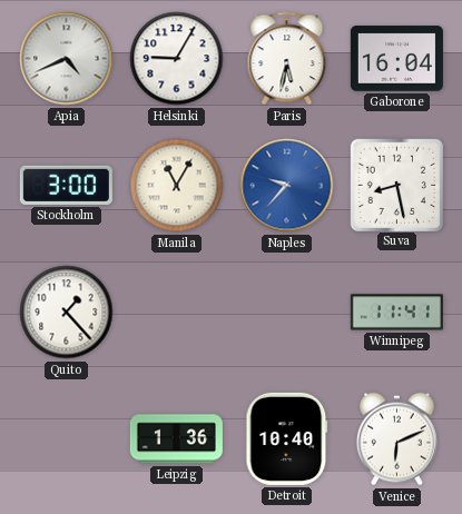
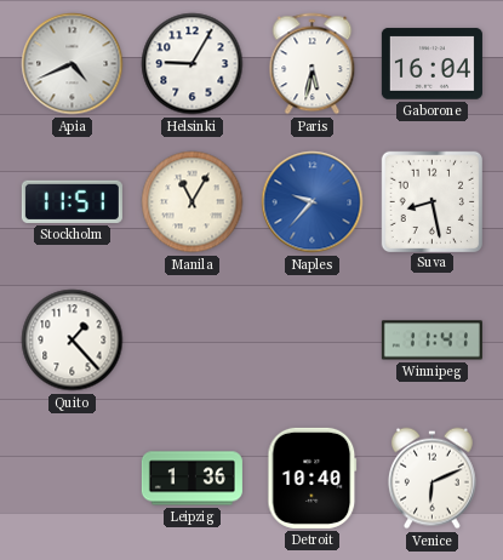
Stockholm: 3:00 -> 11:51 (72, 201)
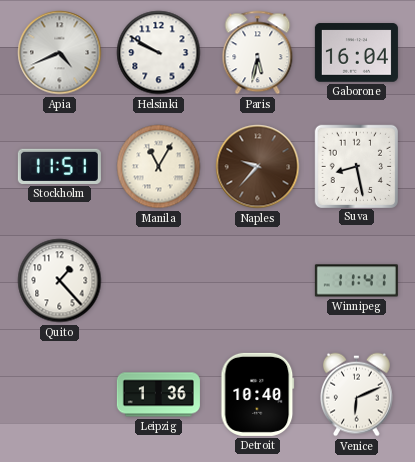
Helsinki: 9:05 -> 9:50 (159, 53)
Naples dial: blue -> brown (258, 167)
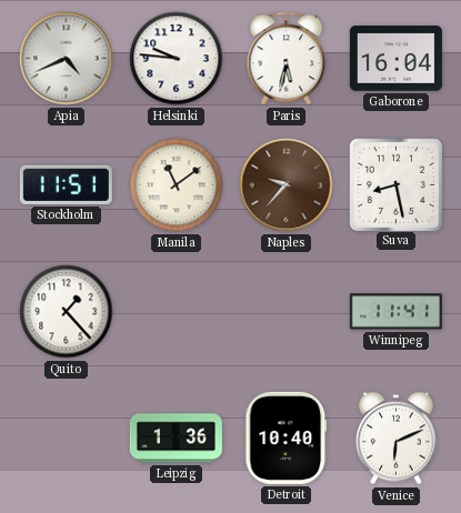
Helsinki: 9:50 -> 9:46 (177, 59)
Manila: 11:05 -> 11:09 (177, 185)
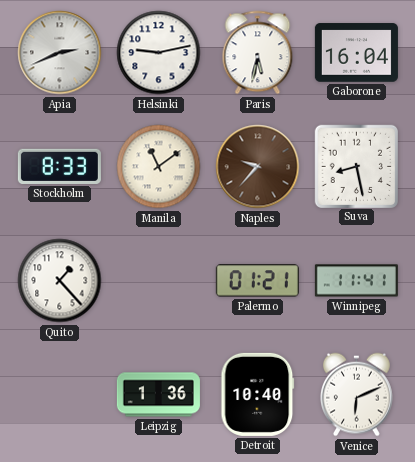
Apia: 4:41 -> 2:41 (60, 53)
Helsinki: 9:46 -> 9:13 (159, 53)
Stockholm: 11:51 -> 8:33 (59, 166)
Palermo: none -> 01:21 (257, 281)
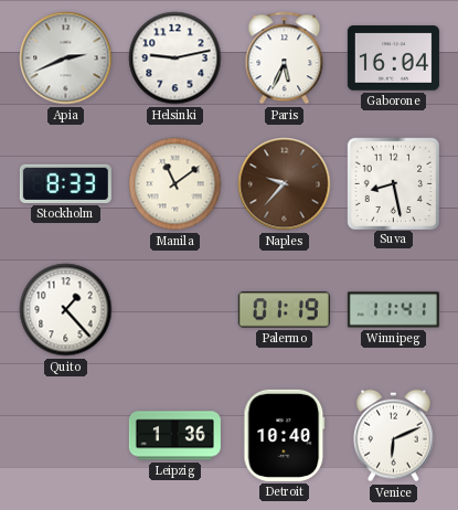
Paris: 5:32 -> 5:34 (285, 59)
Palermo: 01:21 -> 01:19 (284, 310)
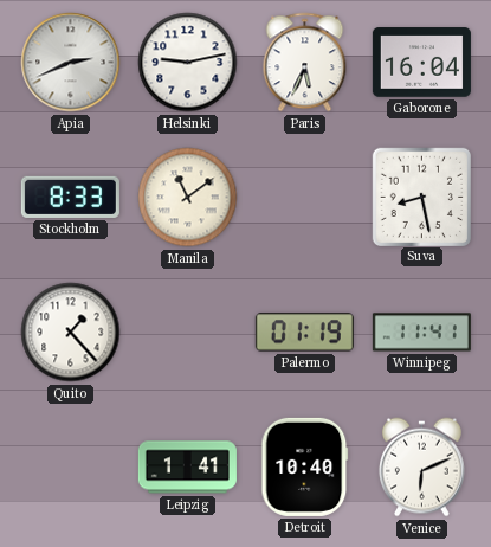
Naples: 9:37 -> none (285, 184)
Leipzig: 1:36 -> 1:41 (187, 468)
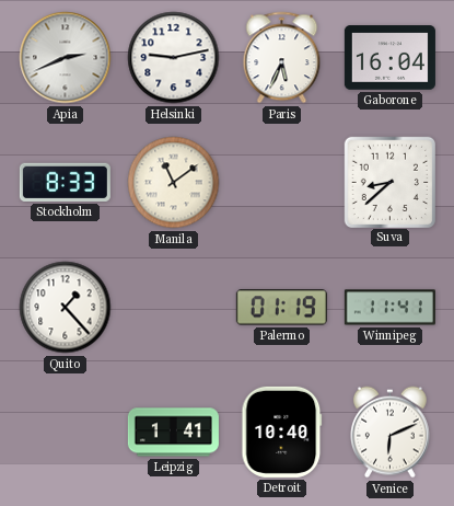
Suva: 8:28 -> 8:38 (389, 182)
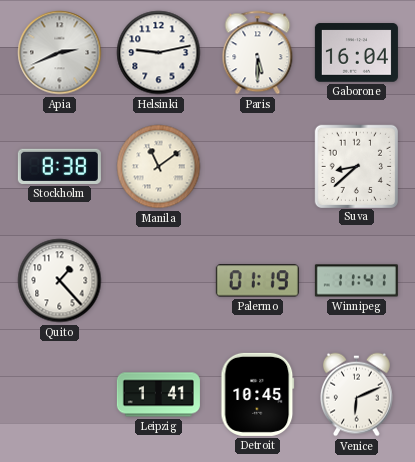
Paris: 5:34 -> 5:30 (258, 53)
Stockholm: 8:33 -> 8:38 (59, 166)
Detroit: 10:40 -> 10:45 (258, 394)
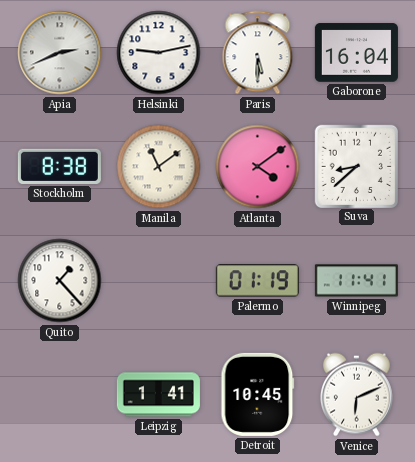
Atlanta: none -> 4:09 (258, 167)
